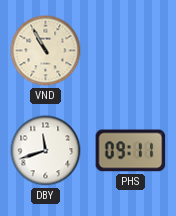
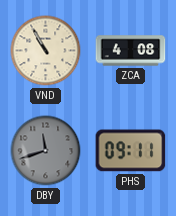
ZCA: none -> 4:08 (131, 51)
DBY dial: white -> grey (46, 151)
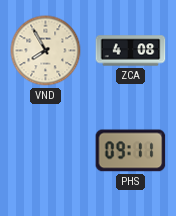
VND: 10:55 -> 7:55 (46, 51)
DBY: 11:42 -> none (46, 151)
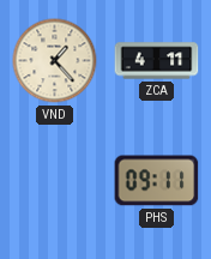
VND: 7:55 -> 1:23 (55, 61)
ZCA: 4:08 -> 4:11 (157, 61)
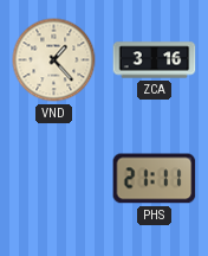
ZCA: 4:11 -> 3:16 (155, 60)
PHS: 09:11 -> 21:11 (155, 179)
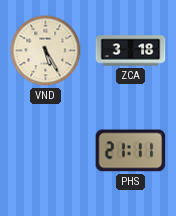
VND: 1:23 -> 5:25 (46, 51)
ZCA: 3:16 -> 3:18 (131, 51)
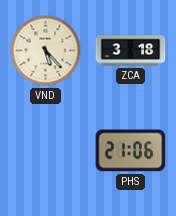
VND: 5:25 -> 5:23 (46, 51)
PHS: 21:11 -> 21:06 (131, 151)
